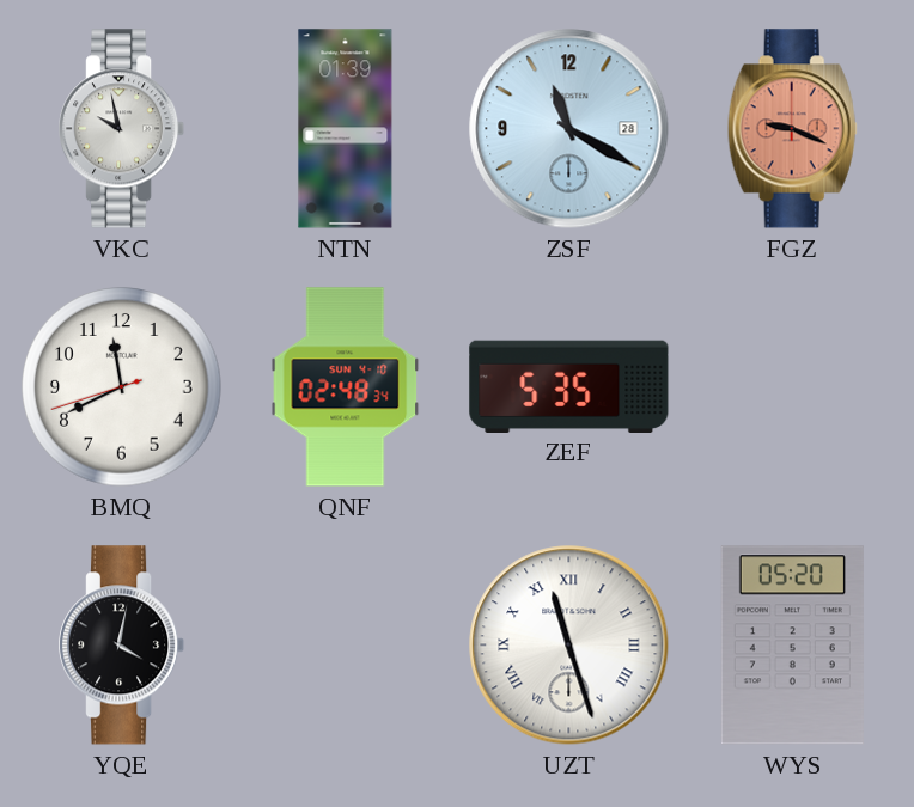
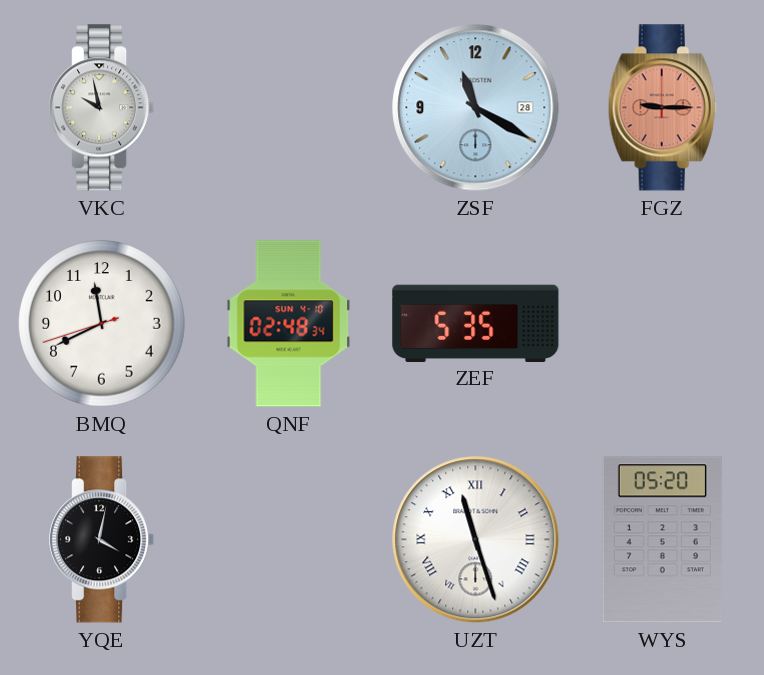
NTN: 01:39 -> none (346, 129)
FGZ: 9:19 -> 9:15 (662, 108)
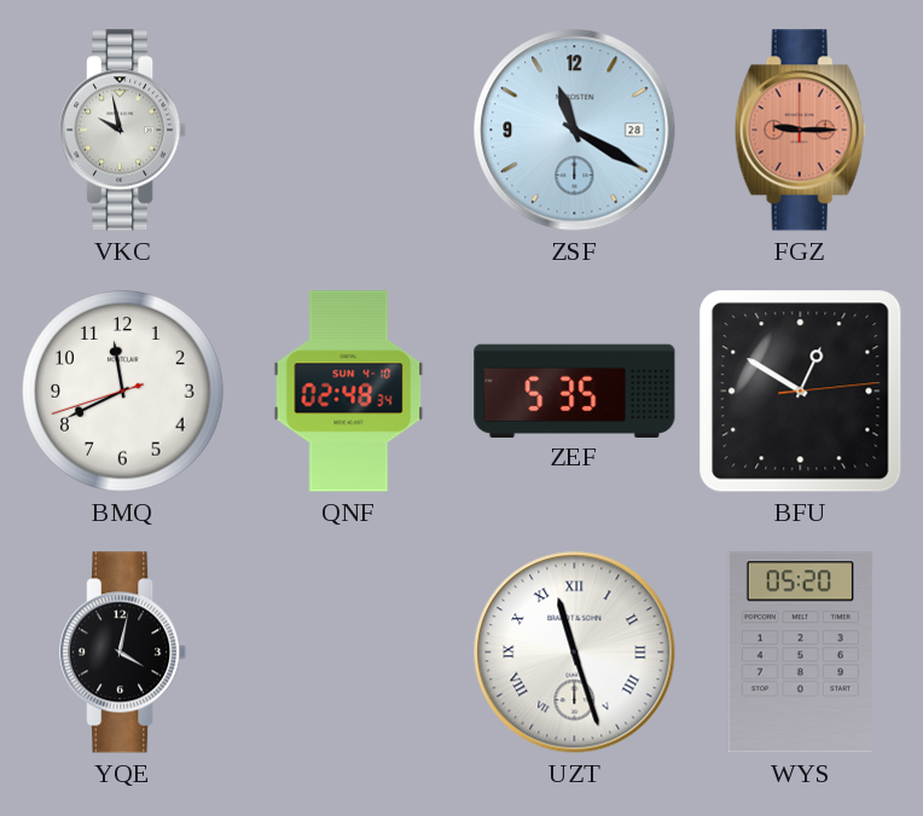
BFU: none -> 12:50 (801, 392)
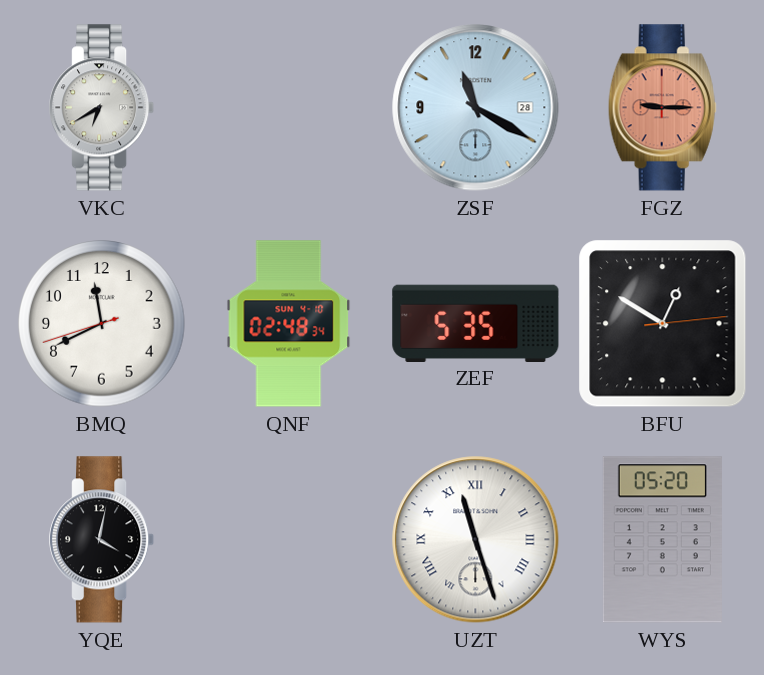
VKC: 9:58 -> 6:40 (103, 108)
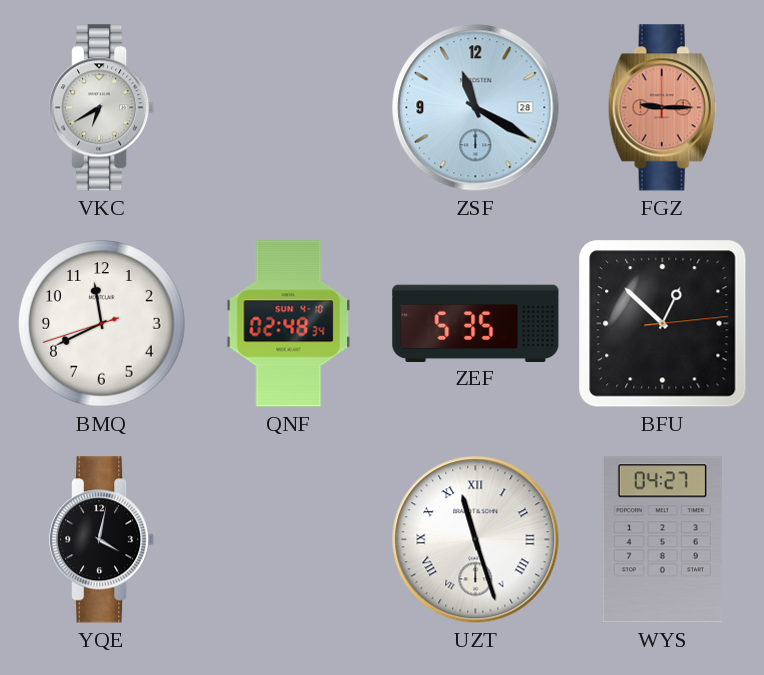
BFU: 12:50 -> 12:52 (663, 324)
WYS: 05:20 -> 04:27 (662, 540)
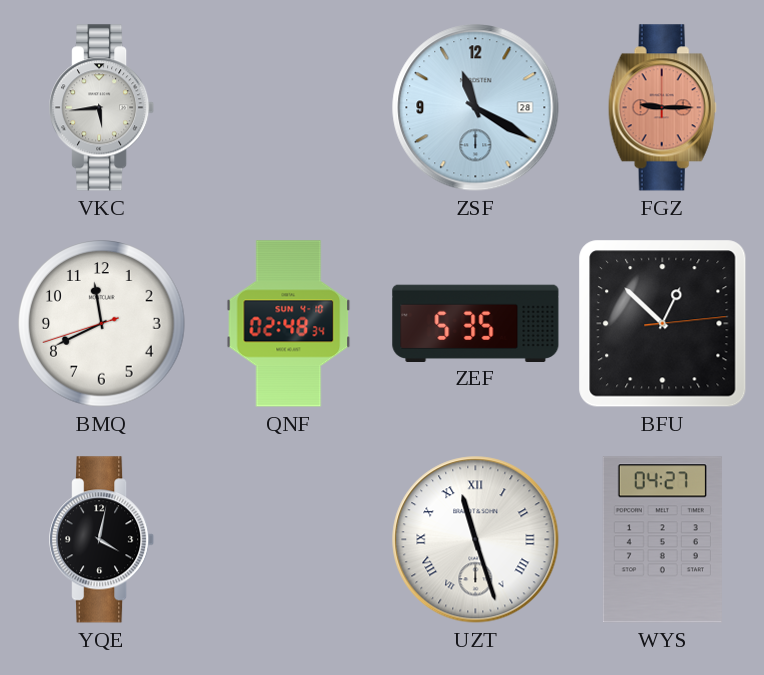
VKC: 6:40 -> 5:44 (103, 108)
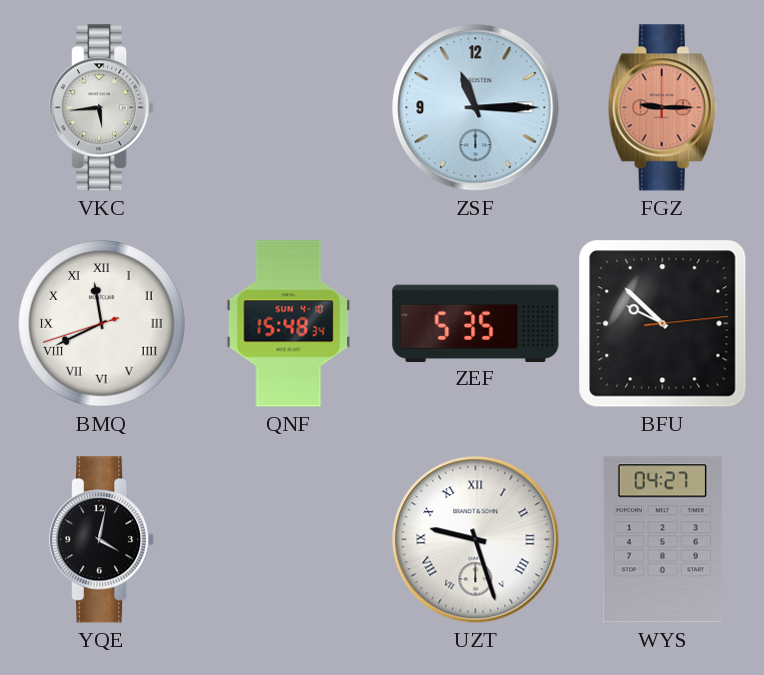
ZSF: 11:20 -> 11:15 (476, 108)
BMQ numerals: Arabic -> Roman (102, 324)
QNF: 02:48 -> 15:48 (289, 324)
BFU: 12:52 -> 9:52 (663, 324)
UZT: 11:27 -> 9:27 (476, 540)
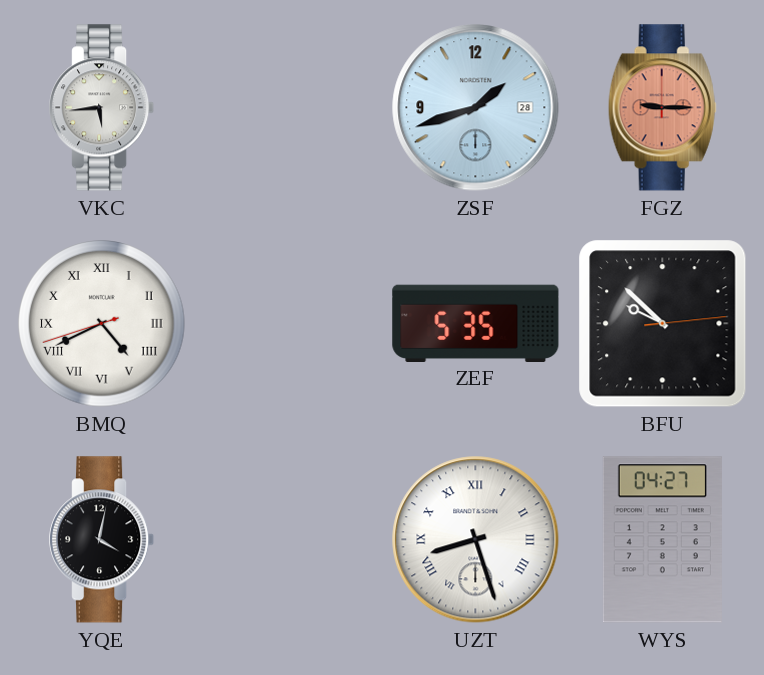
ZSF: 11:15 -> 1:42 (476, 108)
BMQ: 11:40 -> 4:40 (102, 324)
QNF: 15:48 -> none (289, 324)
UZT: 9:27 -> 8:27 (476, 540)
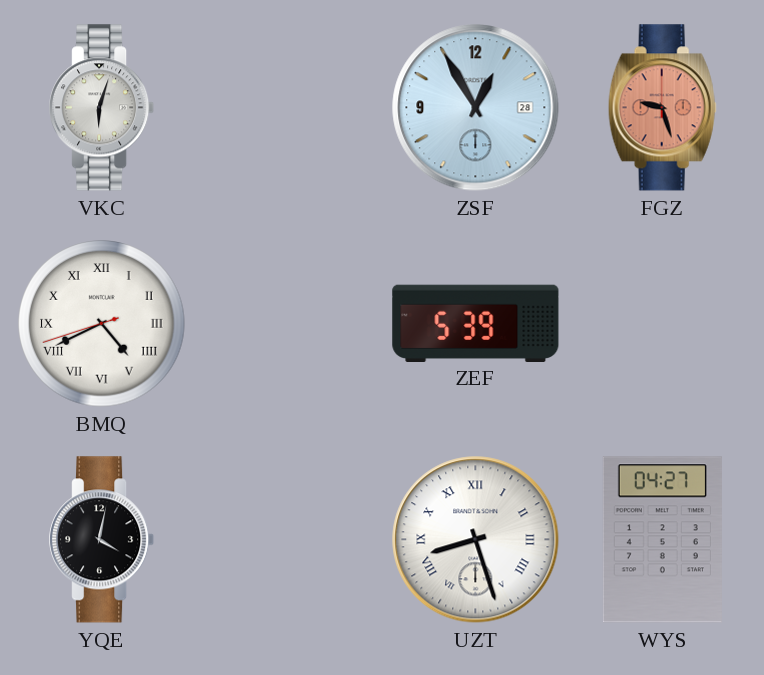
VKC: 5:44 -> 6:03 (103, 108)
ZSF: 1:42 -> 12:55 (476, 108)
FGZ: 9:15 -> 9:27 (662, 108)
ZEF: 5:35 -> 5:39 (476, 323)
BFU: 9:52 -> none (663, 324)
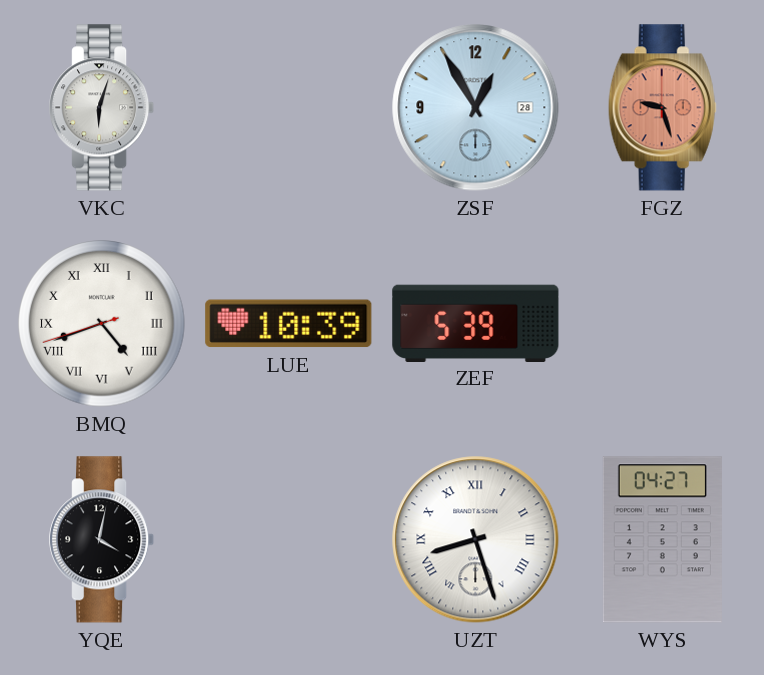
BMQ: 4:40 -> 4:41 (102, 324)
LUE: none -> 10:39 (289, 324)
